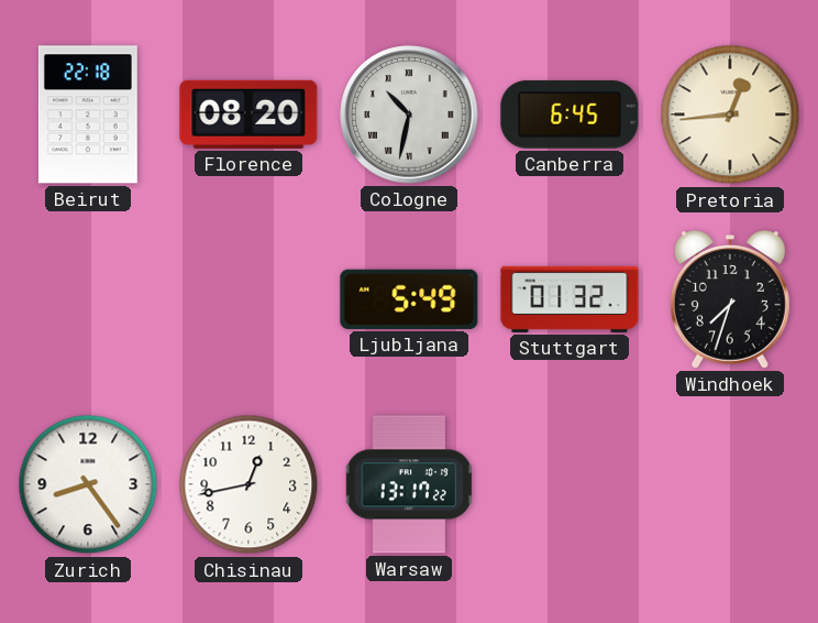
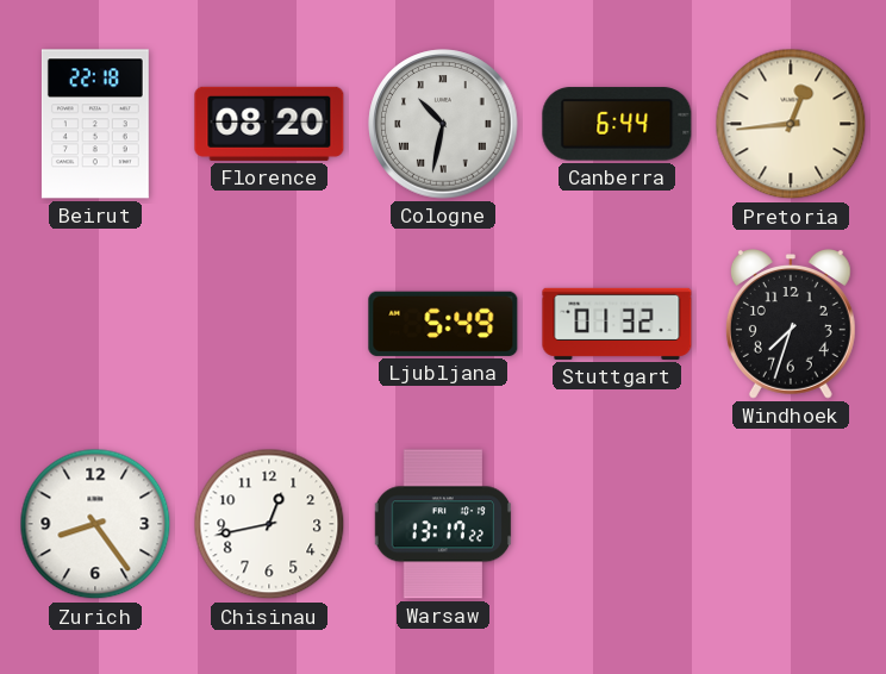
Canberra: 6:45 -> 6:44 (617, 124)
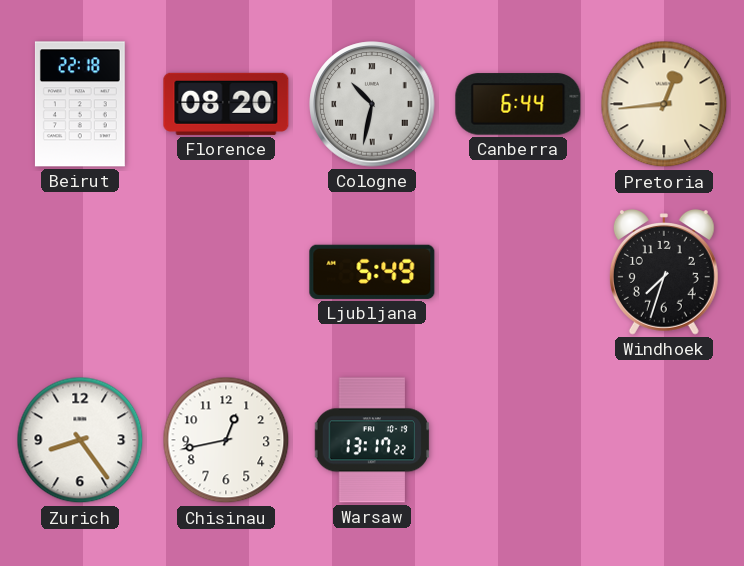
Stuttgart: 01:32 -> none (617, 324)
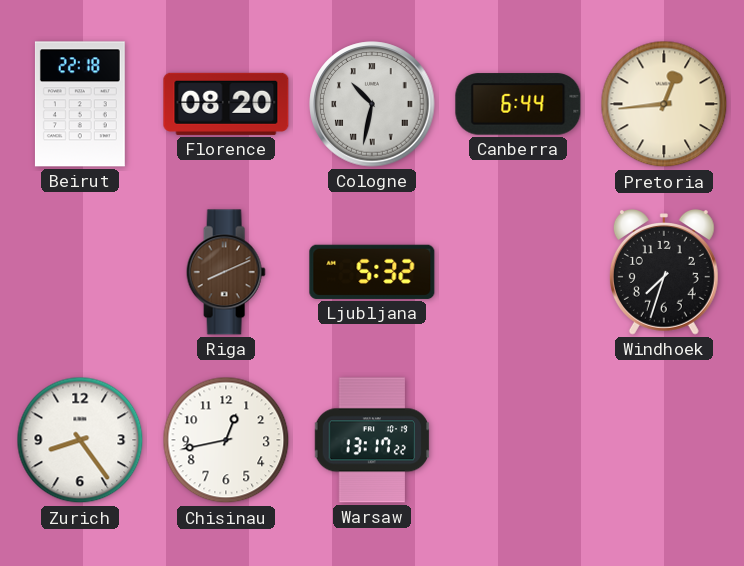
Riga: none -> 8:11 (226, 272)
Ljubljana: 5:49 -> 5:32 (372, 272)
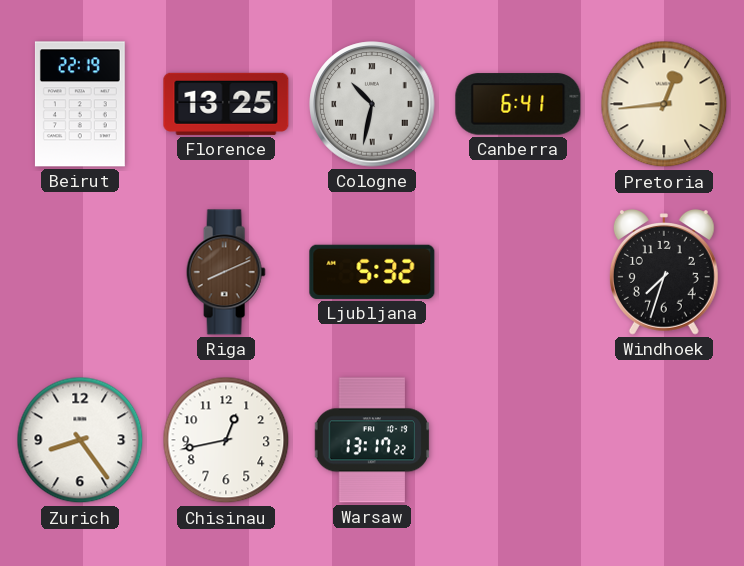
Beirut: 22:18 -> 22:19 (80, 104)
Florence: 08:20 -> 13:25 (226, 104)
Canberra: 6:44 -> 6:41 (518, 104)
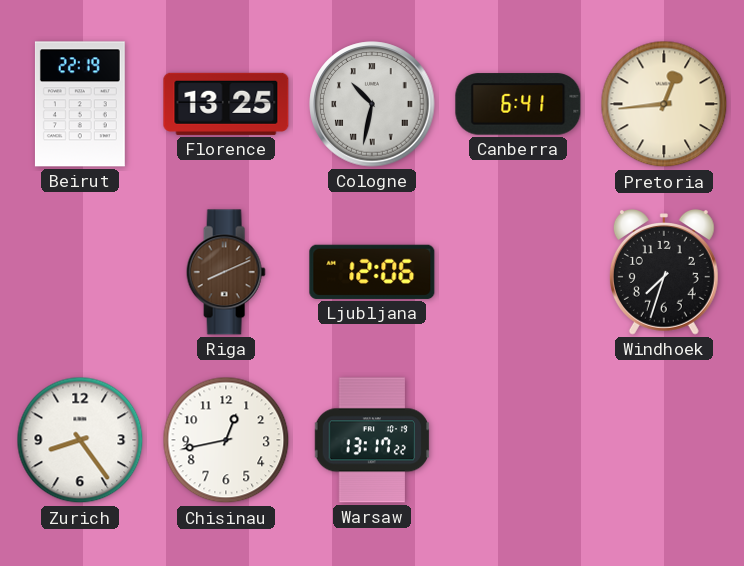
Ljubljana: 5:32 -> 12:06 (372, 272)
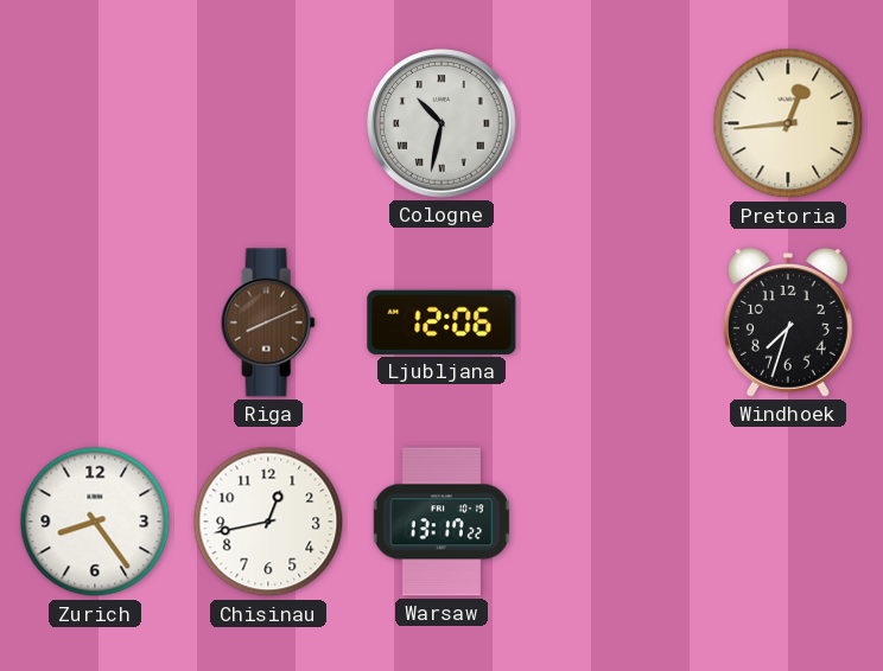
Beirut: 22:19 -> none (80, 104)
Florence: 13:25 -> none (226, 104)
Canberra: 6:41 -> none (518, 104)
